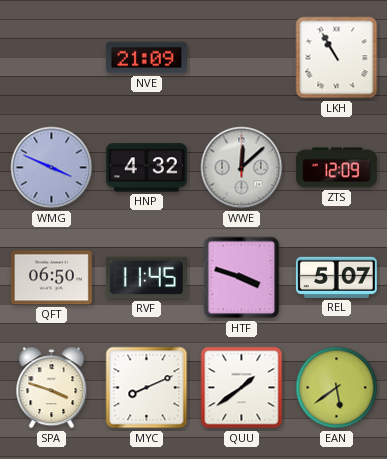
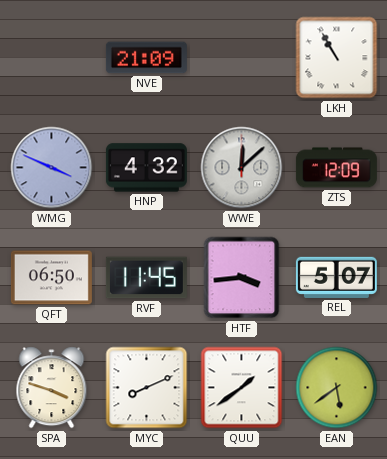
HTF: 3:48 -> 3:44 (242, 278)
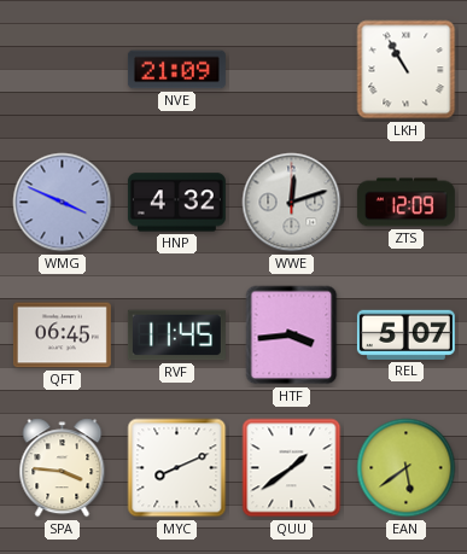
WWE: 12:08 -> 12:12 (292, 203)
QFT: 06:50 -> 06:45 (62, 336)
SPA: 3:48 -> 3:46 (63, 468)
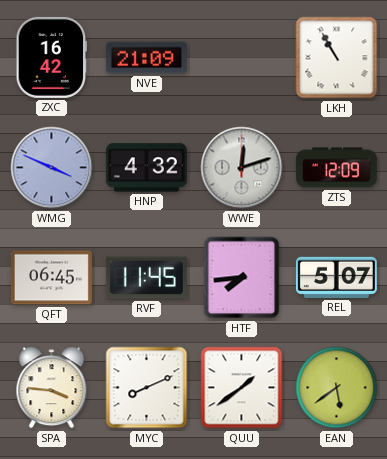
ZXC: none -> 16:42 (52, 57)
HTF: 3:44 -> 7:44 (242, 278)
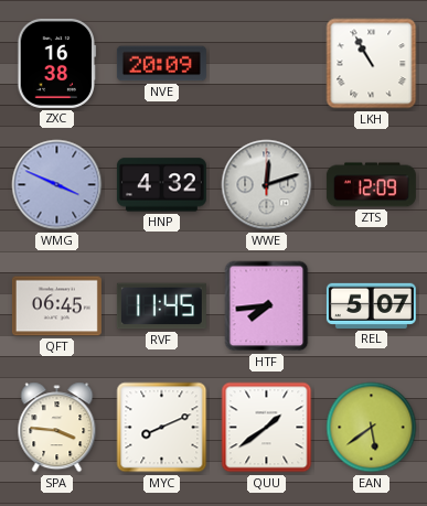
ZXC: 16:42 -> 16:38 (57, 63)
NVE: 21:09 -> 20:09 (161, 64)
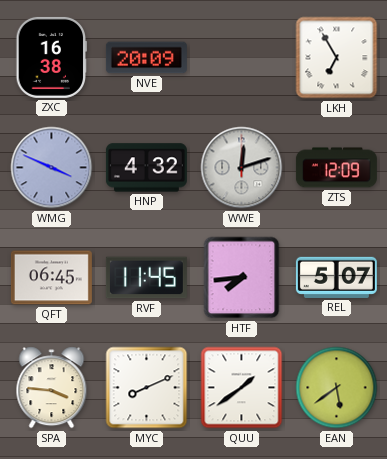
LKH: 10:55 -> 6:55 (337, 58)
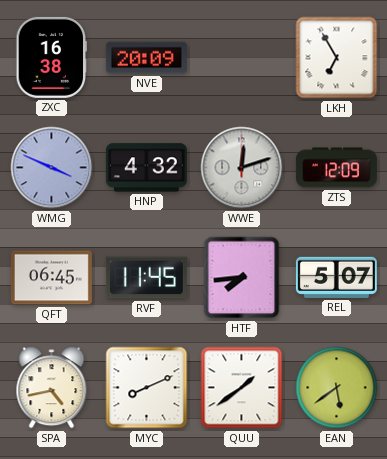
SPA: 3:46 -> 4:43 (52, 388)
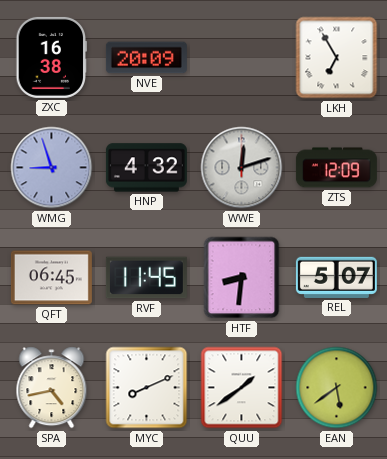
WMG: 3:49 -> 8:57 (52, 168)
HTF: 7:44 -> 8:31 (242, 278)
